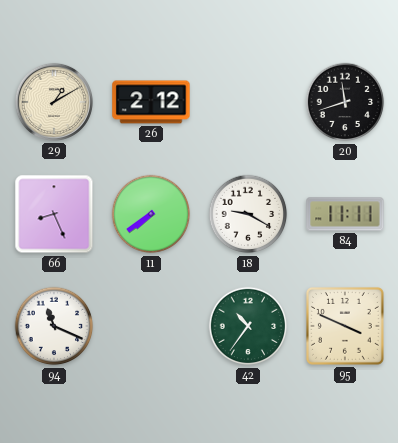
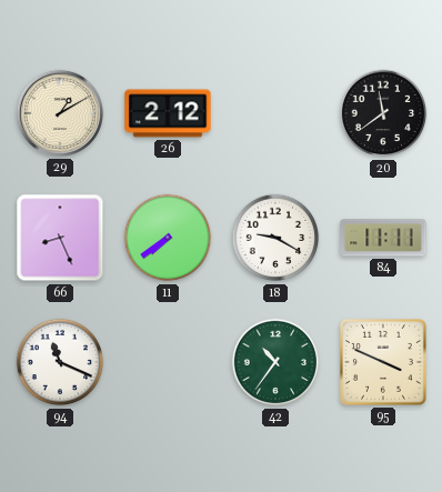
20: 11:42 -> 11:39 (383, 113)
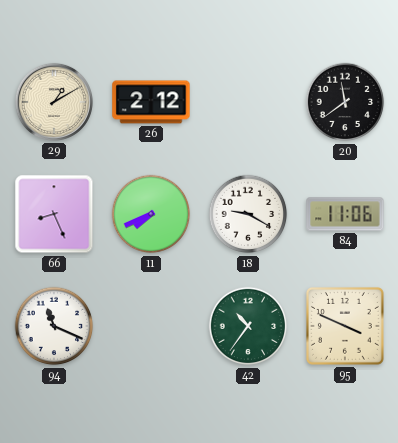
11: 7:39 -> 7:41 (151, 214)
84: 11:11 -> 11:06 (345, 214)
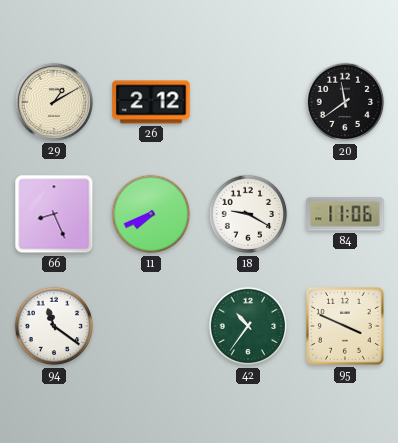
94: 11:19 -> 11:21 (54, 326)
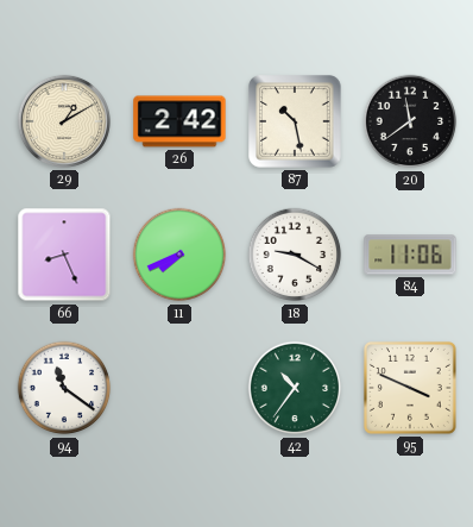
26: 2:12 -> 2:42 (179, 121)
87: none -> 10:28 (295, 121)
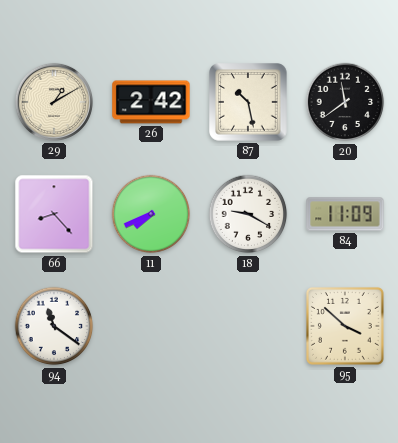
66: 8:26 -> 8:23 (54, 214)
84: 11:06 -> 11:09 (345, 214)
42: 10:36 -> none (295, 388)
95: 3:49 -> 3:52 (345, 326)
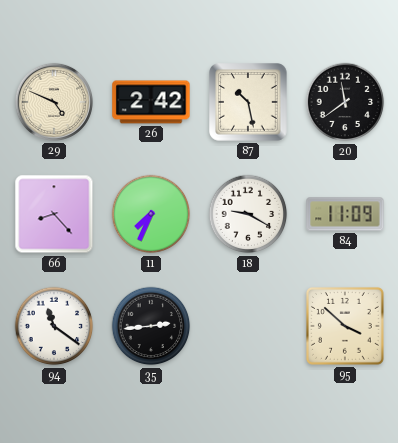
29: 1:10 -> 4:49 (54, 102)
11: 7:41 -> 7:34 (151, 214)
35: none -> 2:44 (151, 326)
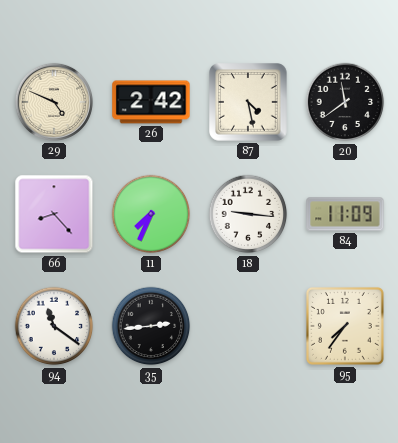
87: 10:28 -> 4:28 (248, 102)
18: 9:20 -> 9:16 (248, 214)
95: 3:52 -> 7:36 (345, 326)
